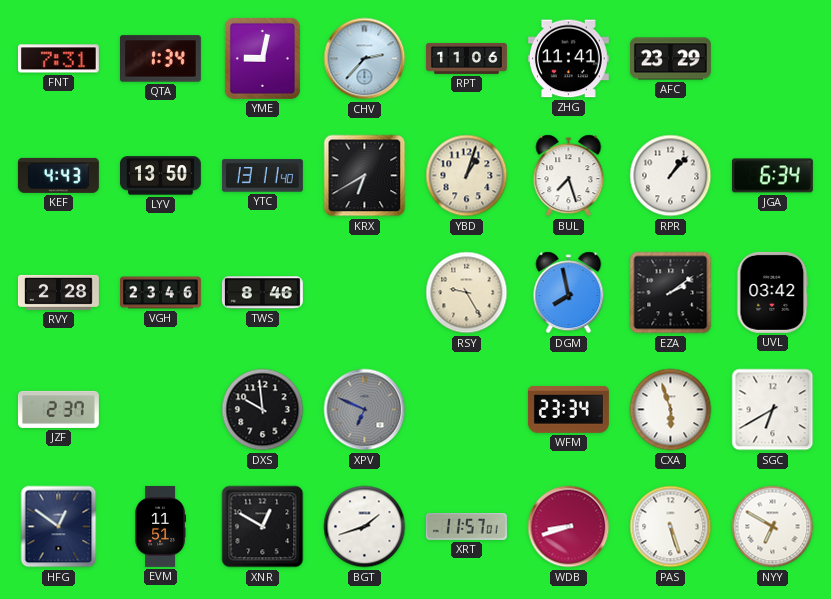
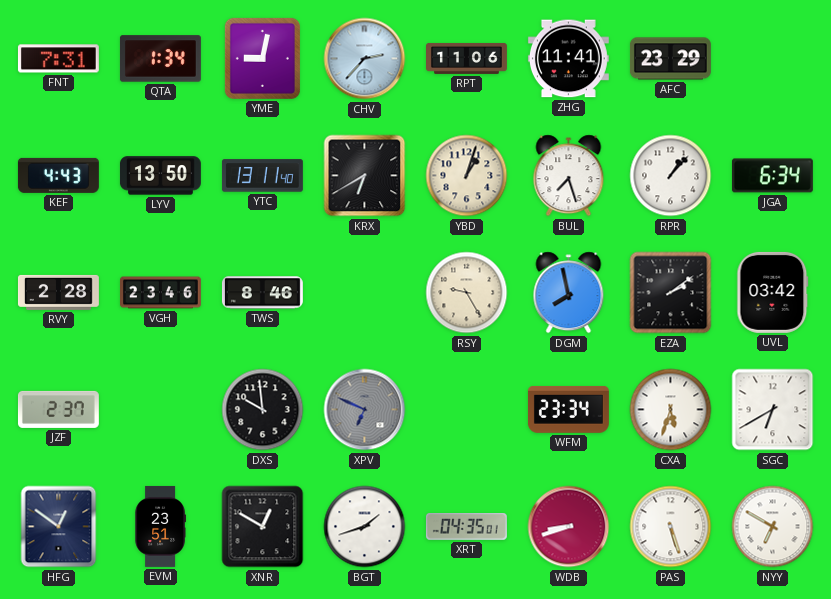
CXA: 5:57 -> 5:33 (671, 410)
EVM: 11:51 -> 23:51 (160, 526)
XRT: 11:57 -> 04:35 (466, 527)
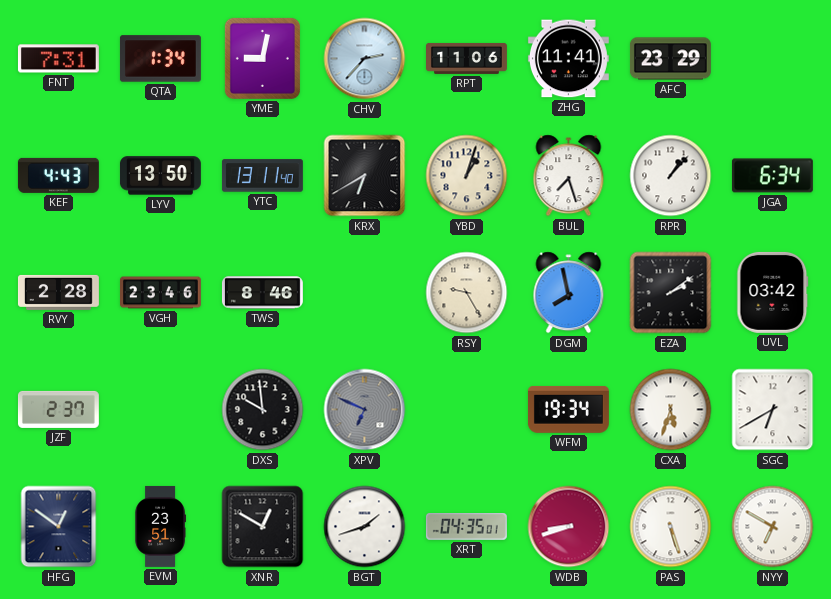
WFM: 23:34 -> 19:34 (568, 410)
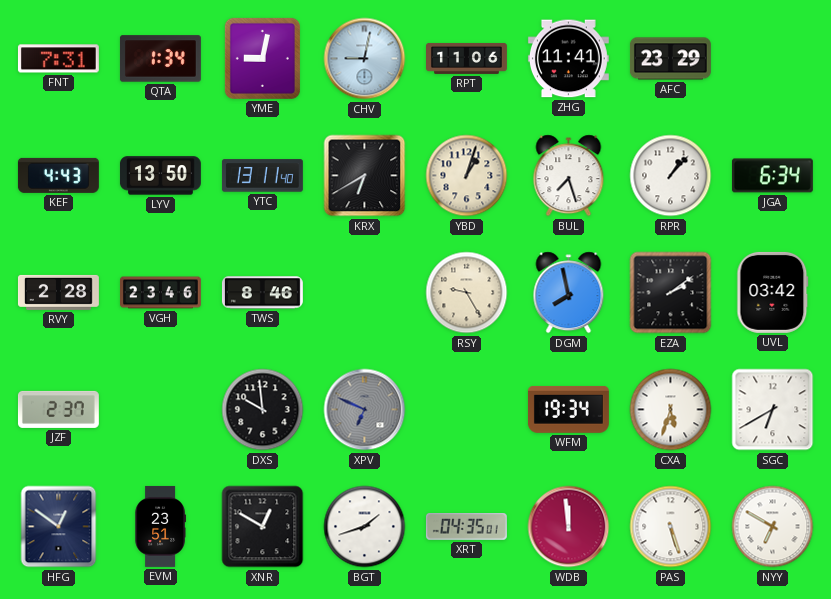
CHV: 2:37 -> 9:02 (365, 59)
WDB: 8:42 -> 11:59 (569, 527)
